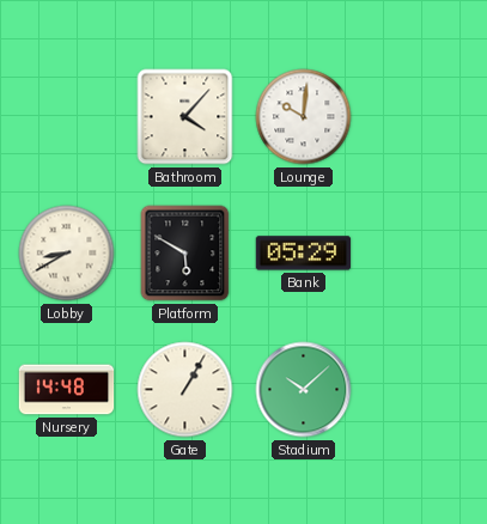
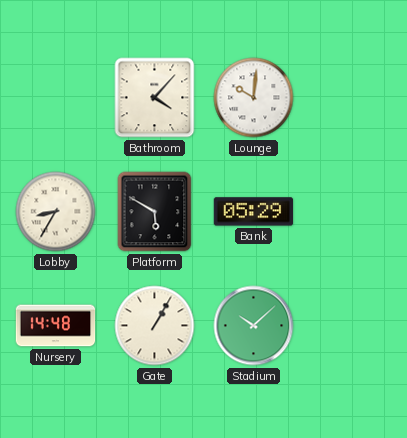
Lobby: 8:40 -> 8:35 (56, 212)
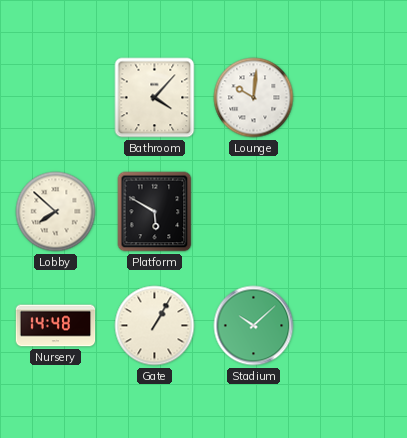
Lobby: 8:35 -> 7:52 (56, 212)
Bank: 05:29 -> none (254, 212)
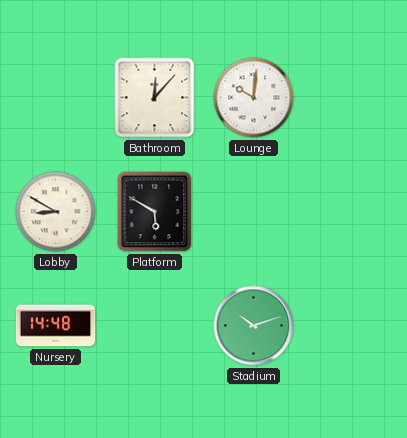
Bathroom: 4:07 -> 12:07 (155, 98)
Lobby: 7:52 -> 8:50 (56, 212)
Gate: 1:05 -> none (155, 326)
Stadium: 10:08 -> 10:12 (254, 326)
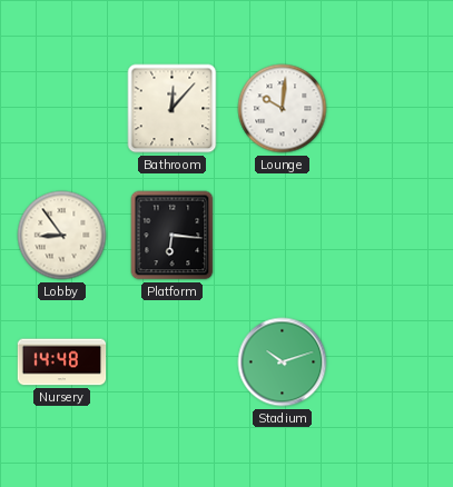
Lobby: 8:50 -> 8:54 (62, 236)
Platform: 5:50 -> 6:16 (173, 236)
